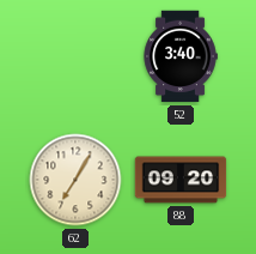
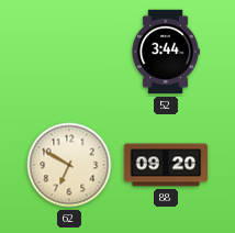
52: 3:40 -> 3:44 (166, 52)
62: 7:05 -> 6:50 (69, 165)
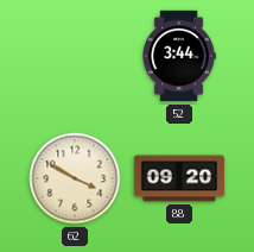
62: 6:50 -> 3:50 (75, 178)
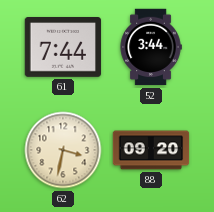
61: none -> 7:44 (63, 48)
62: 3:50 -> 3:32 (63, 150)
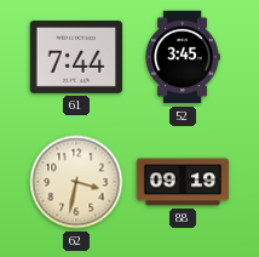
52: 3:44 -> 3:45 (183, 57)
88: 09:20 -> 09:19 (183, 182)
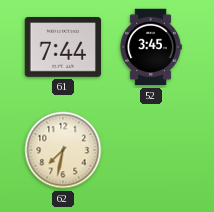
62: 3:32 -> 7:32 (63, 150)
88: 09:19 -> none (183, 182)
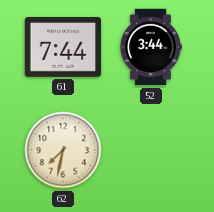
52: 3:45 -> 3:44 (151, 47)
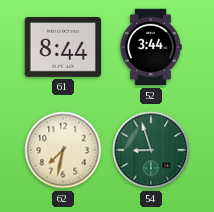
61: 7:44 -> 8:44 (63, 48)
54: none -> 8:57 (151, 150)
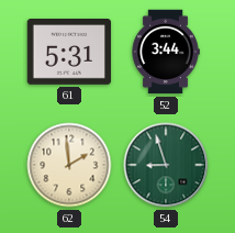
61: 8:44 -> 5:31 (69, 53)
62: 7:32 -> 1:59 (69, 165)
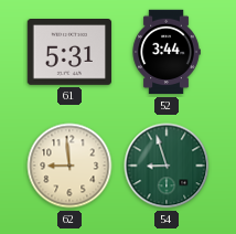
62: 1:59 -> 8:59 (69, 166)
